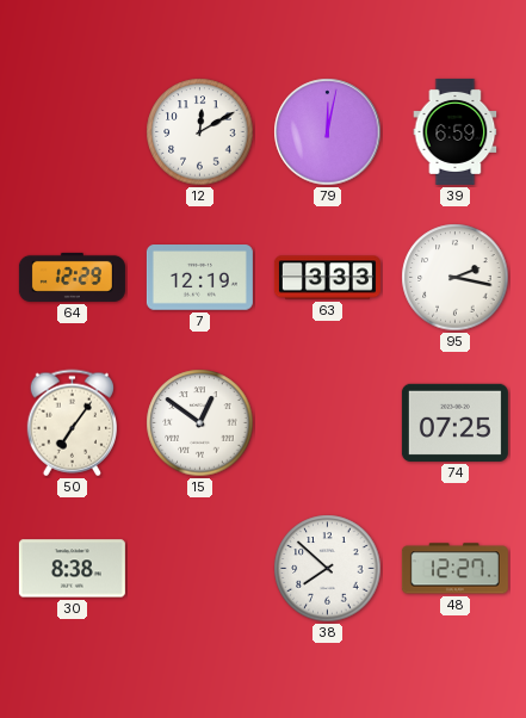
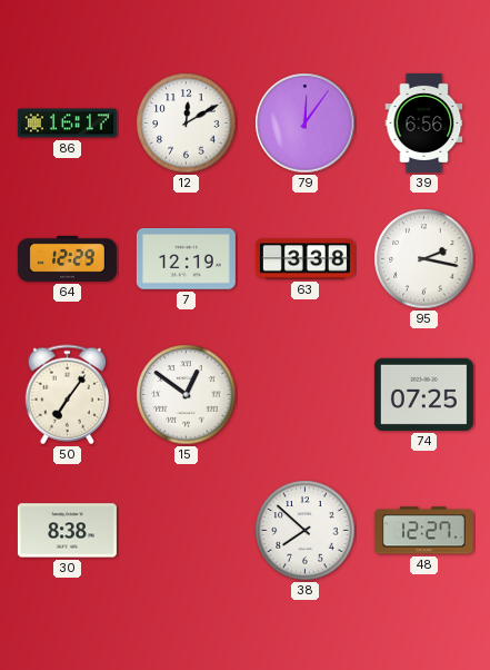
86: none -> 16:17 (67, 124)
79: 12:02 -> 12:06 (306, 124)
39: 6:59 -> 6:56 (424, 122)
63: 3:33 -> 3:38 (304, 259)
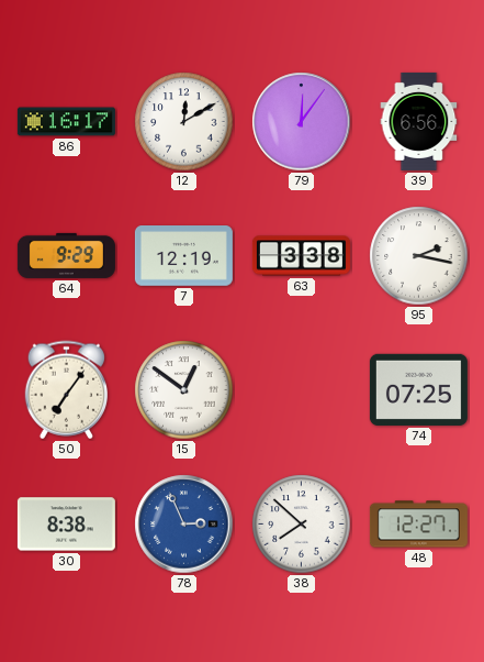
64: 12:29 -> 9:29 (66, 255)
78: none -> 2:56 (184, 525)
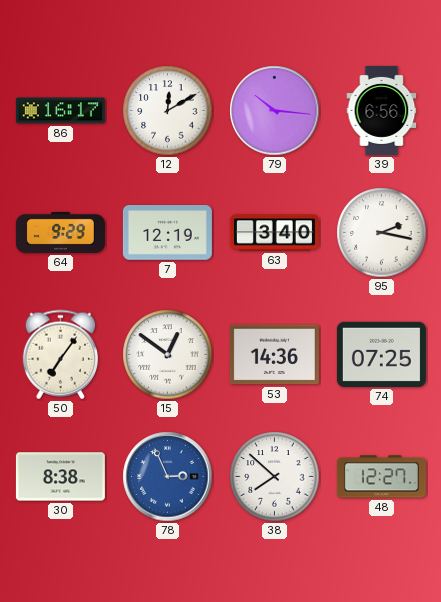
79: 12:06 -> 10:16 (275, 111)
63: 3:38 -> 3:40 (274, 233)
53: none -> 14:36 (274, 355)
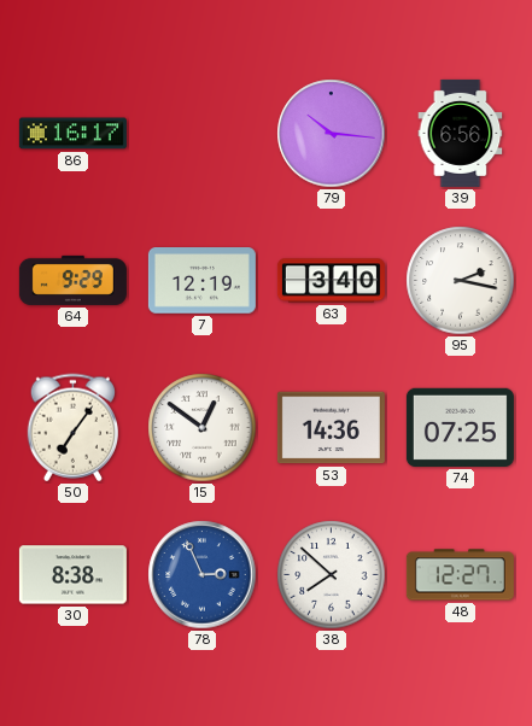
12: 12:10 -> none (168, 111)
